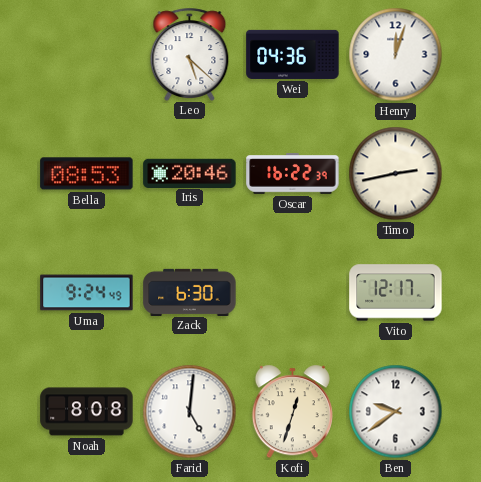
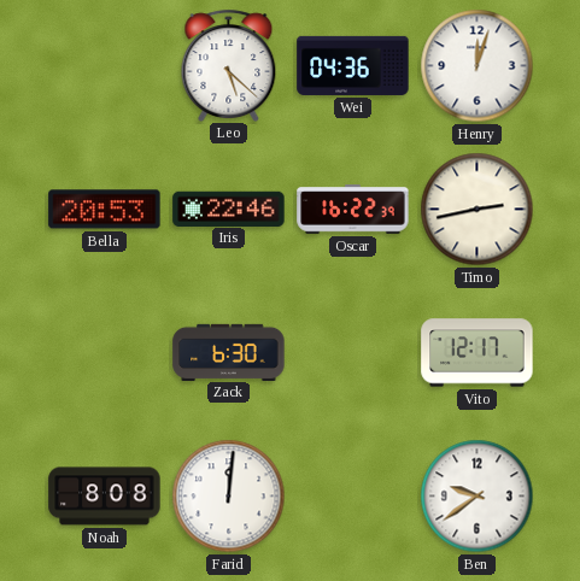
Bella: 08:53 -> 20:53 (105, 210)
Iris: 20:46 -> 22:46 (229, 209)
Uma: 9:24 -> none (87, 293)
Farid: 5:01 -> 12:01 (229, 497)
Kofi: 12:33 -> none (292, 412)
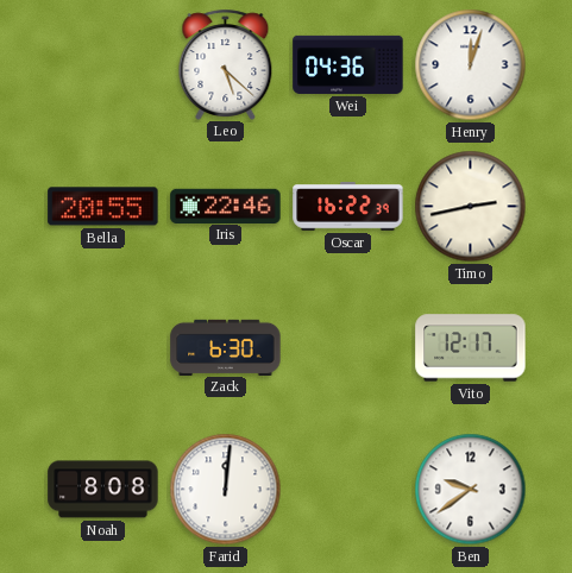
Bella: 20:53 -> 20:55 (103, 207)
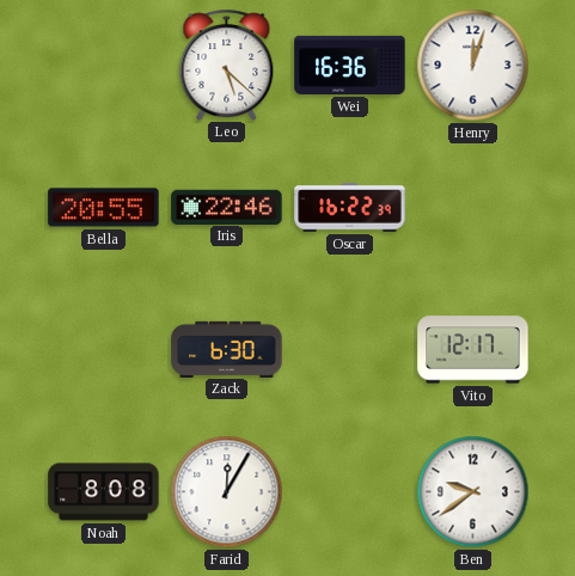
Wei: 04:36 -> 16:36 (350, 65)
Timo: 2:43 -> none (471, 207)
Farid: 12:01 -> 12:05 (227, 492)
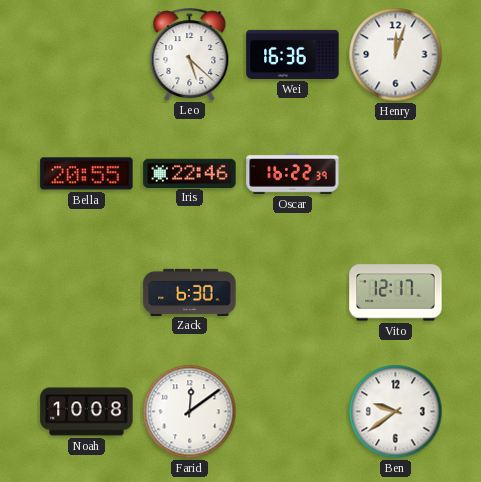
Noah: 8:08 -> 10:08 (87, 412)
Farid: 12:05 -> 12:09 (190, 412)
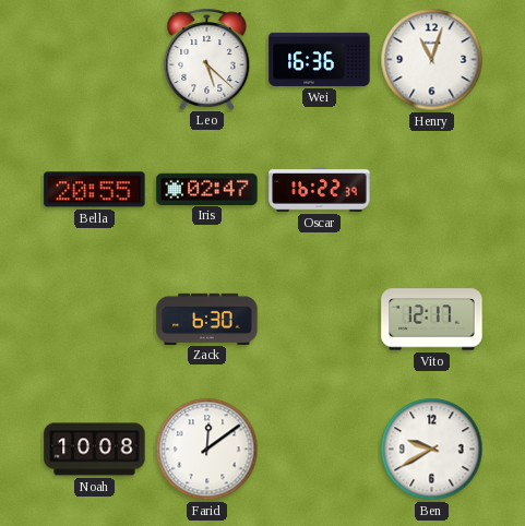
Henry: 12:03 -> 11:03 (432, 60)
Iris: 22:46 -> 02:47 (207, 189)
Ben: 9:39 -> 9:40 (432, 450)
